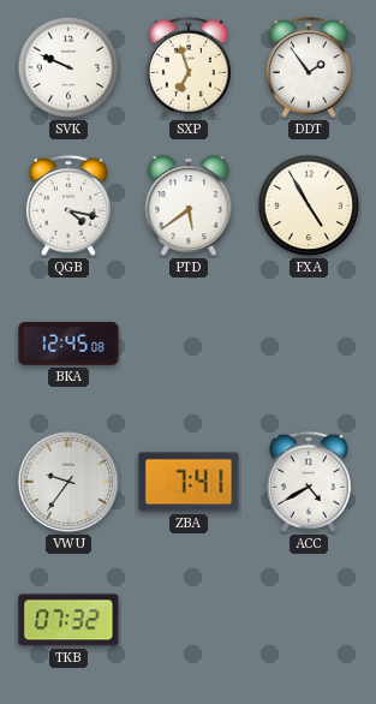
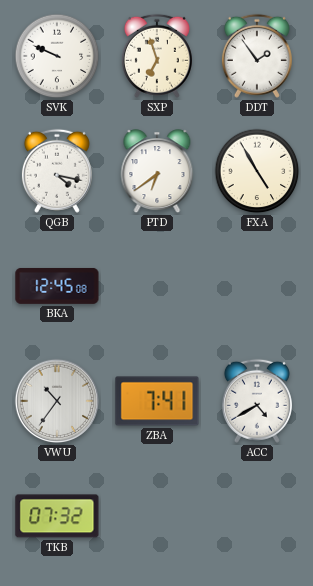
PTD: 5:39 -> 6:39 (157, 172)
VWU: 9:36 -> 10:36 (57, 401)
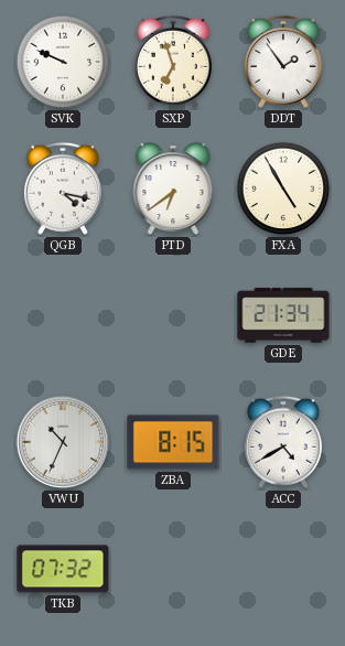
BKA: 12:45 -> none (57, 286)
GDE: none -> 21:34 (283, 315)
VWU: 10:36 -> 10:34 (63, 442)
ZBA: 7:41 -> 8:15 (173, 442)
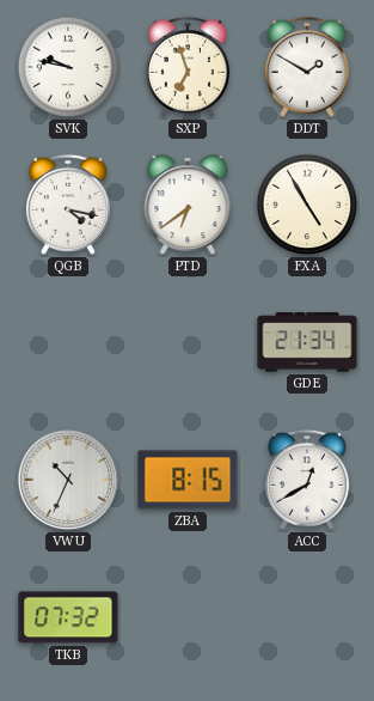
SVK: 9:49 -> 9:47 (68, 67)
DDT: 1:54 -> 1:50 (307, 67)
ACC: 4:40 -> 12:40 (307, 480)
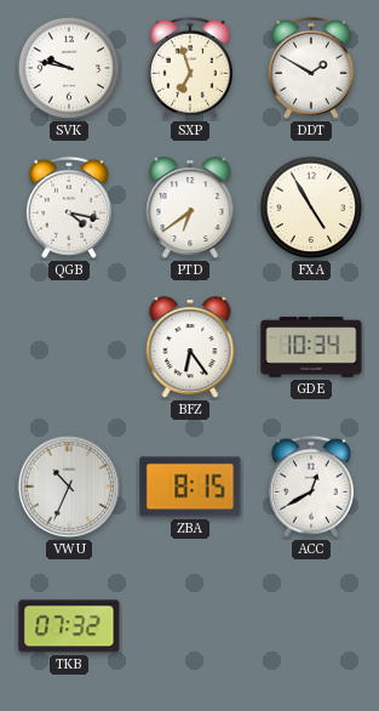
BFZ: none -> 6:24 (190, 348)
GDE: 21:34 -> 10:34 (311, 347)
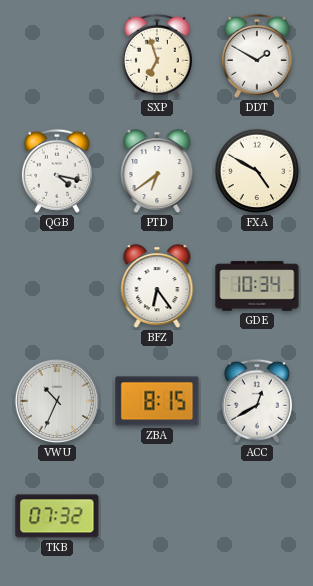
SVK: 9:47 -> none (69, 68)
FXA: 4:55 -> 4:50 (257, 171)
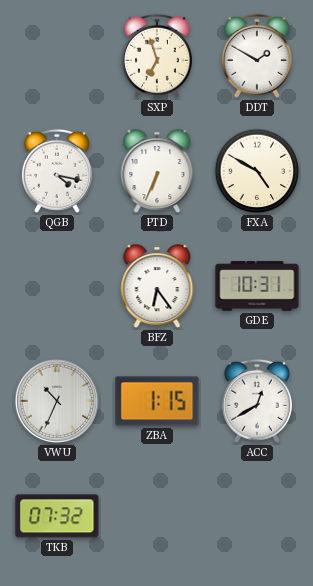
PTD: 6:39 -> 6:34 (157, 172)
GDE: 10:34 -> 10:31 (257, 286)
ZBA: 8:15 -> 1:15 (157, 401)
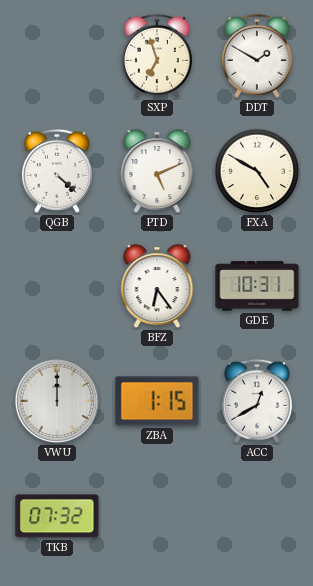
QGB: 4:17 -> 4:22 (57, 171)
PTD: 6:34 -> 5:11 (157, 172)
VWU: 10:34 -> 12:00 (57, 401)
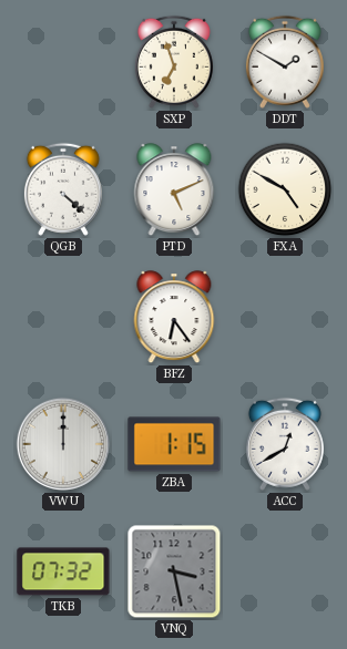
GDE: 10:31 -> none (257, 286)
VNQ: none -> 3:28 (174, 571)
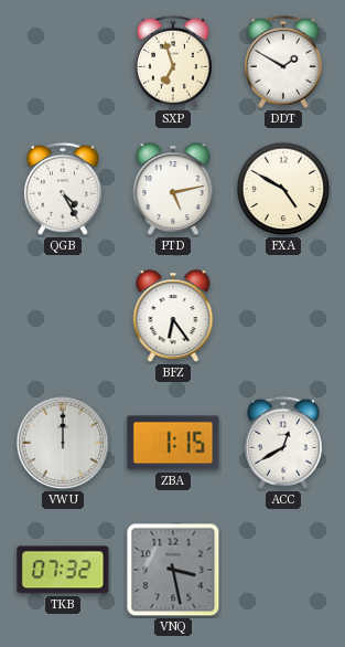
QGB: 4:22 -> 4:25 (63, 189)
PTD: 5:11 -> 5:13 (173, 190)
